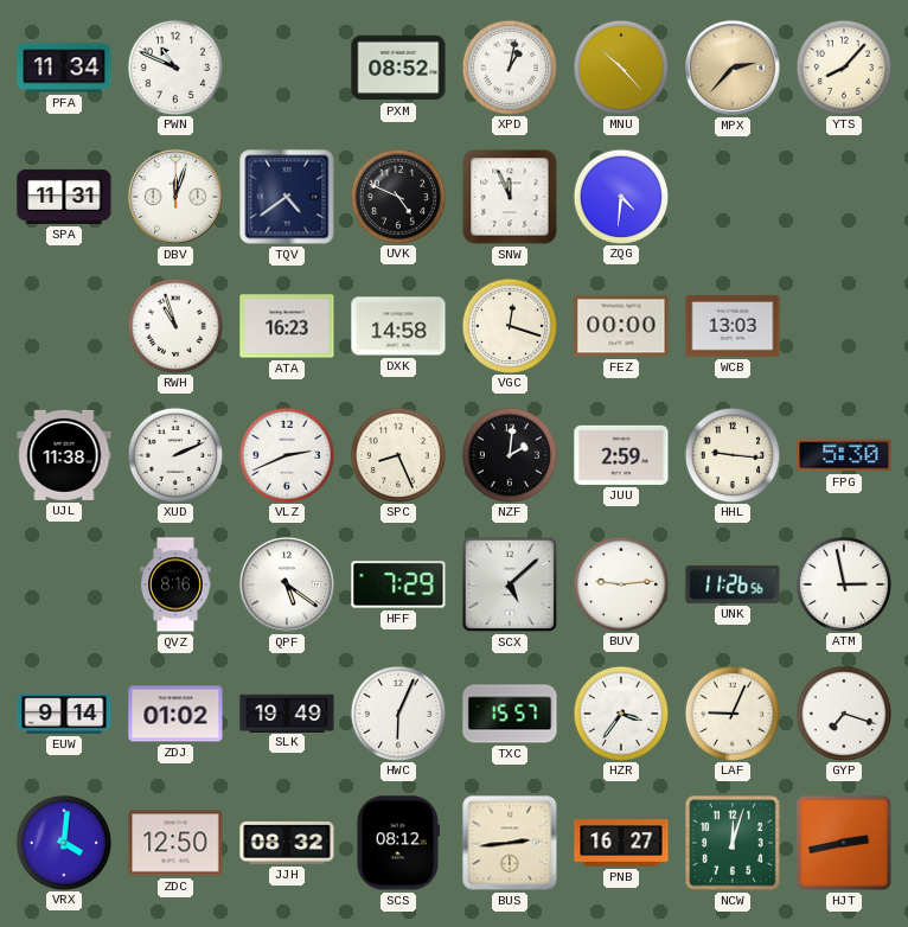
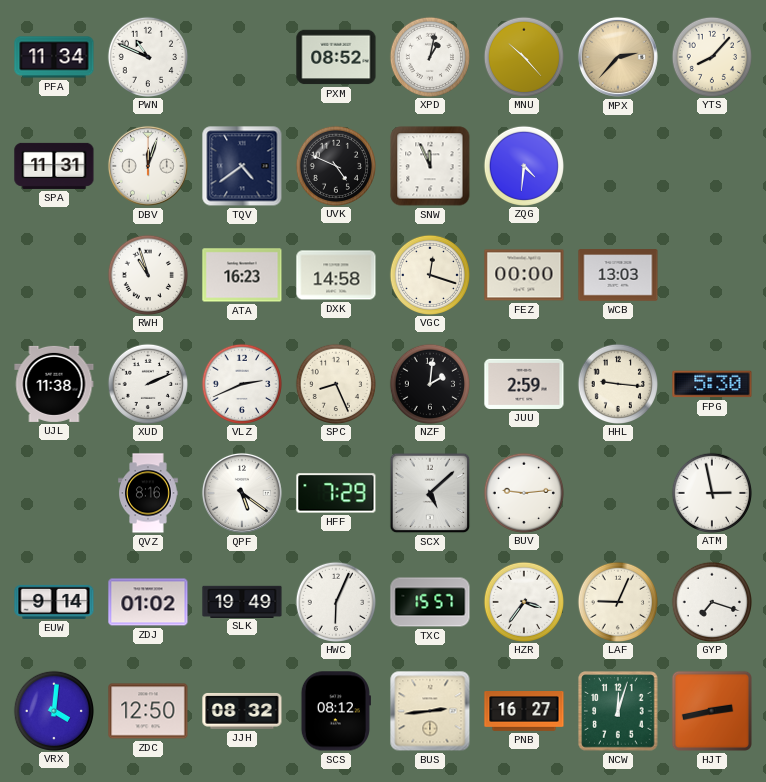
UNK: 11:26 -> none (733, 584)
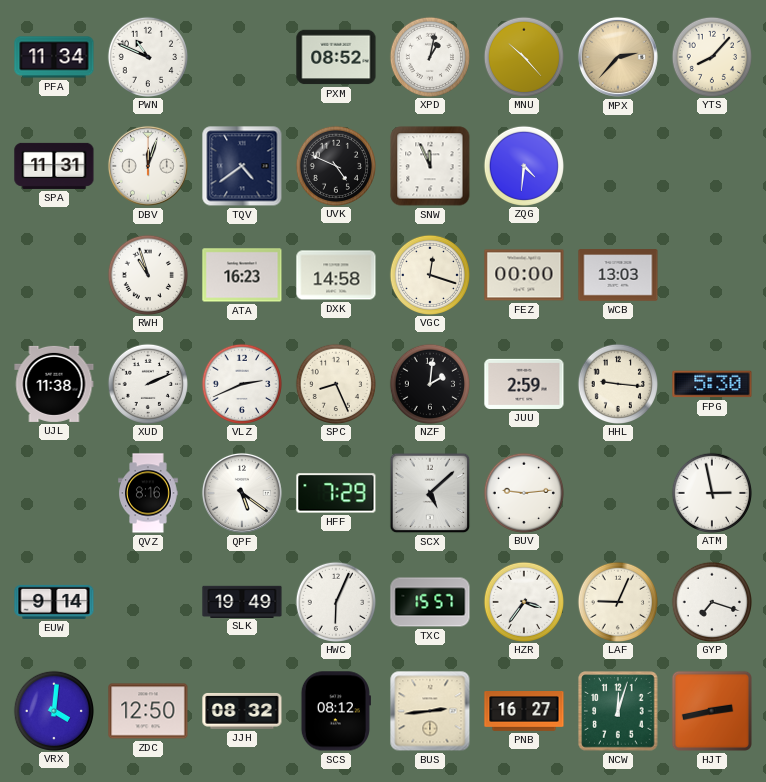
ZDJ: 01:02 -> none (148, 602)
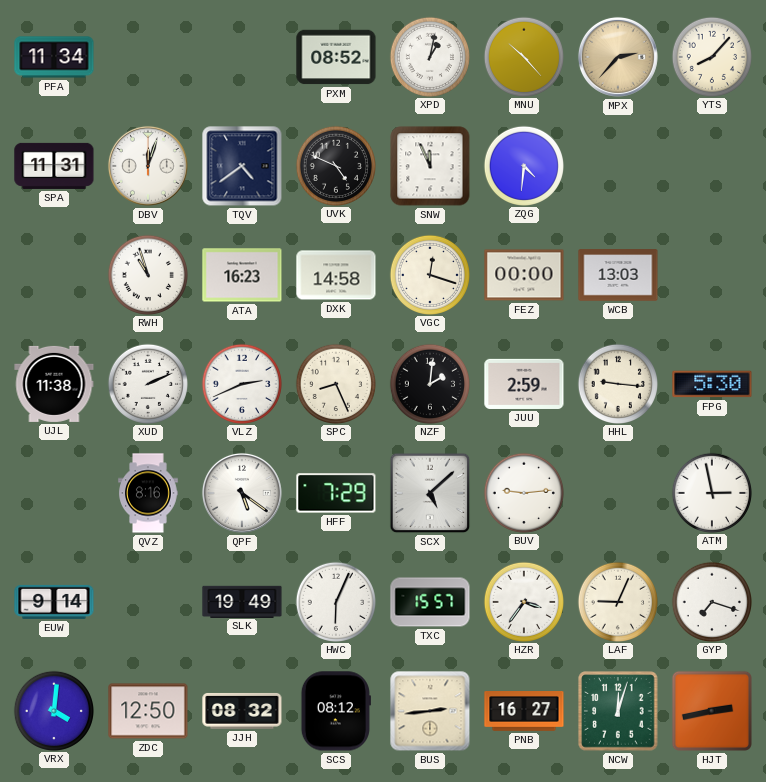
PWN: 10:49 -> none (147, 56)
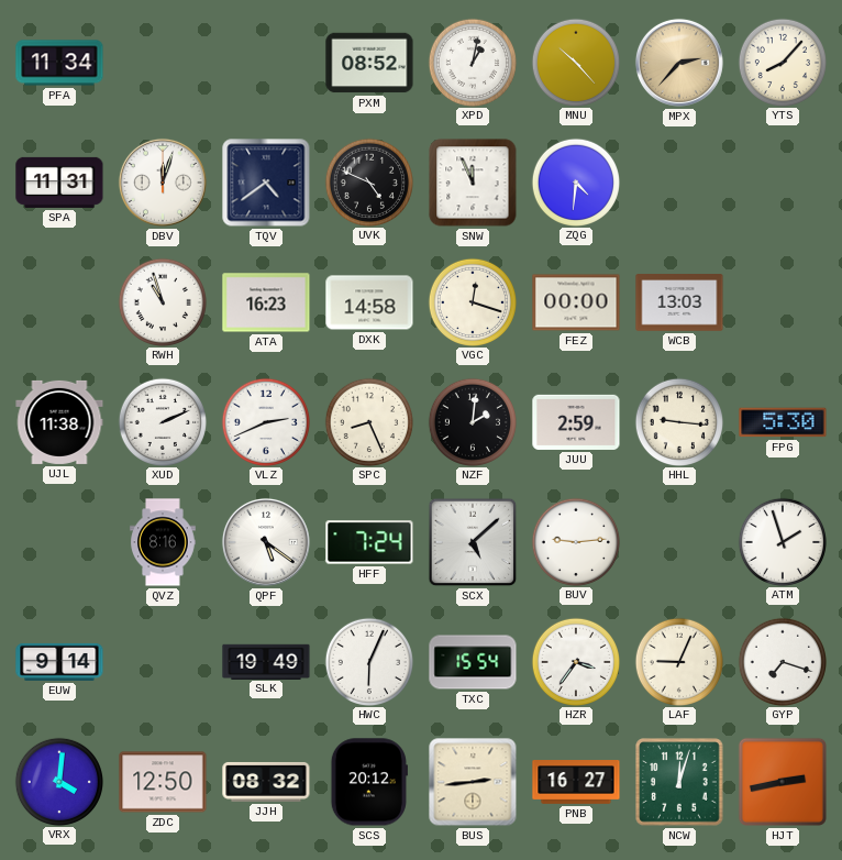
HFF: 7:29 -> 7:24 (369, 542)
ATM: 2:58 -> 1:57 (782, 541)
TXC: 15:57 -> 15:54 (473, 662)
SCS: 08:12 -> 20:12 (369, 782)
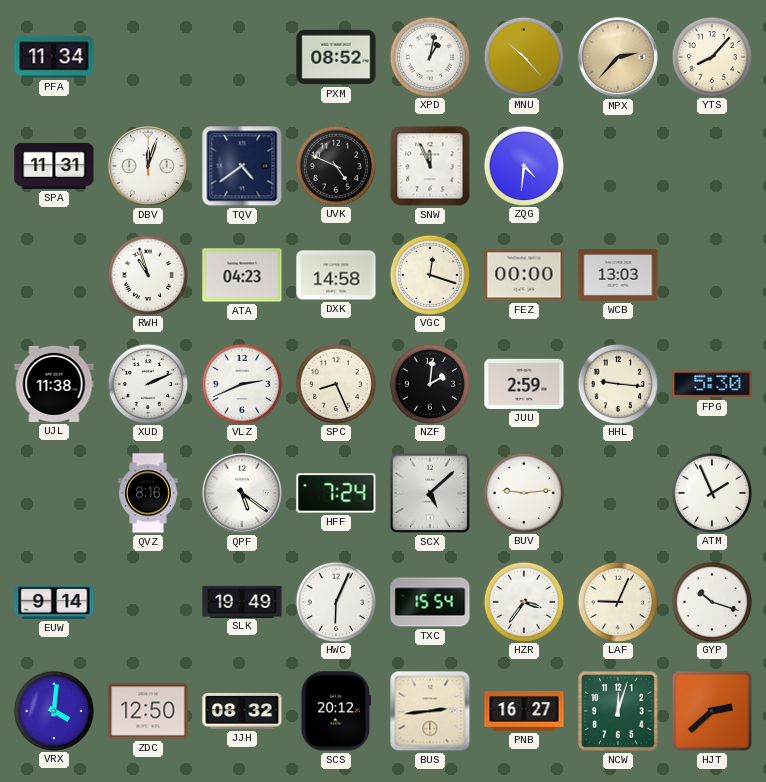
ATA: 16:23 -> 04:23 (242, 275)
ATM: 1:57 -> 1:56 (711, 492)
GYP: 7:18 -> 10:18 (711, 601)
HJT: 2:43 -> 2:38 (712, 711)
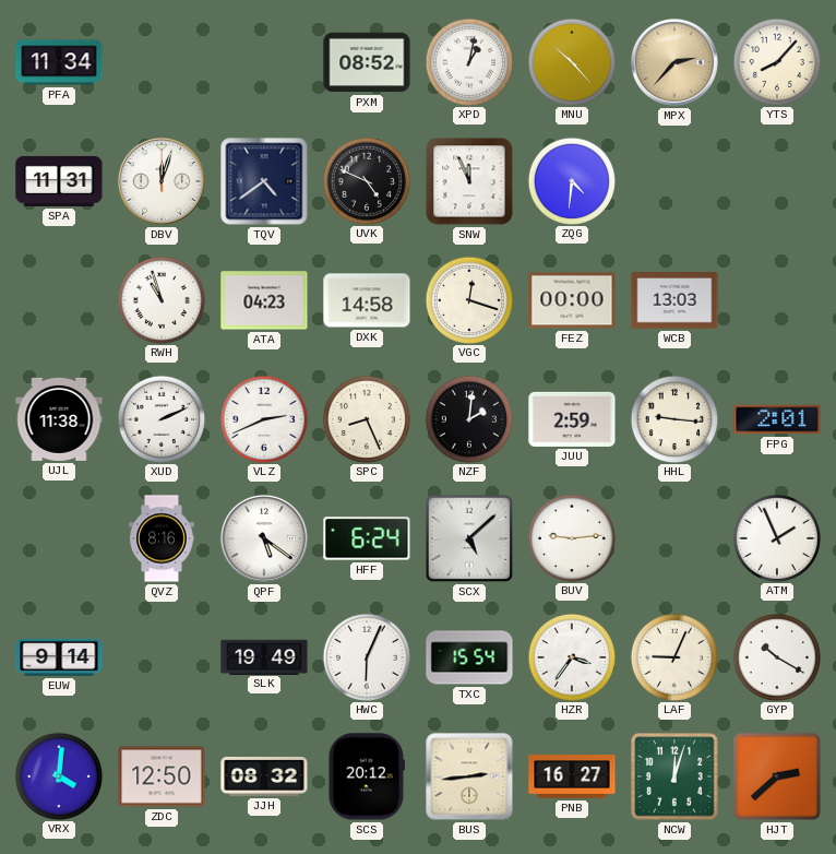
FPG: 5:30 -> 2:01 (777, 419)
HFF: 7:24 -> 6:24 (367, 538)
GYP: 10:18 -> 10:20 (776, 656)
